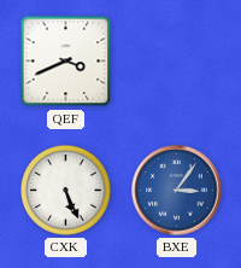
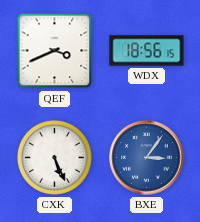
WDX: none -> 18:56 (147, 51)
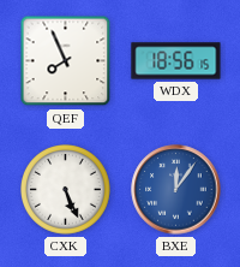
QEF: 3:41 -> 7:56 (66, 61)
BXE: 3:06 -> 12:06 (176, 190)
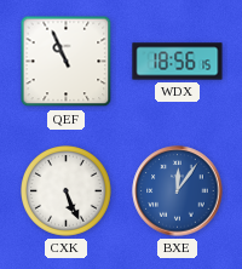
QEF: 7:56 -> 10:56 (67, 62)
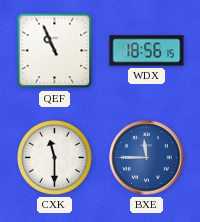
CXK: 5:26 -> 11:30 (55, 158)
BXE: 12:06 -> 11:45 (147, 158)
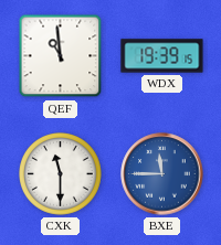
QEF: 10:56 -> 10:59 (61, 56)
WDX: 18:56 -> 19:39 (162, 56)
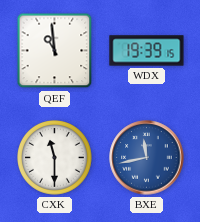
BXE: 11:45 -> 11:43 (147, 158)
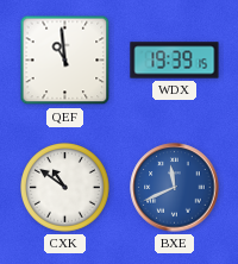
CXK: 11:30 -> 10:51 (65, 188)
BXE: 11:43 -> 11:41 (175, 188)
